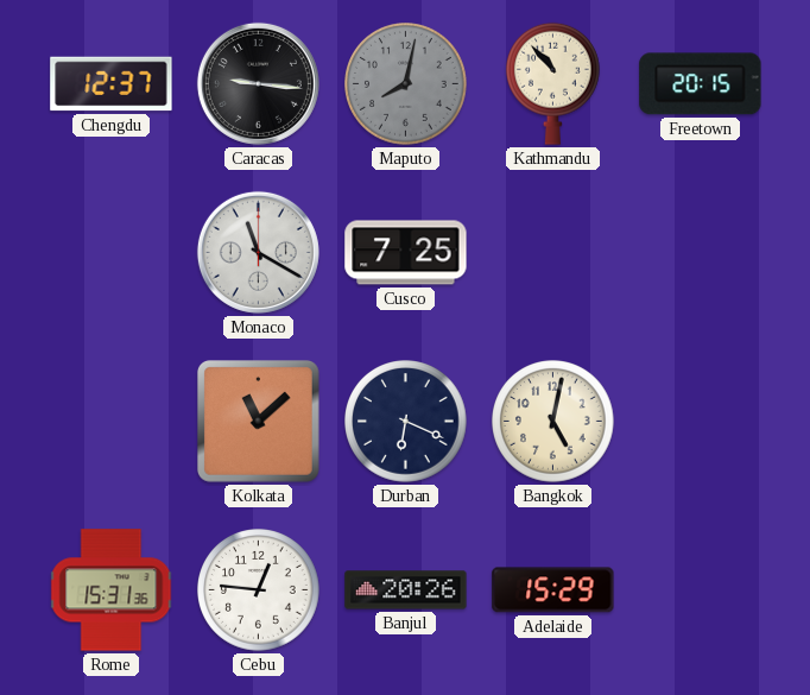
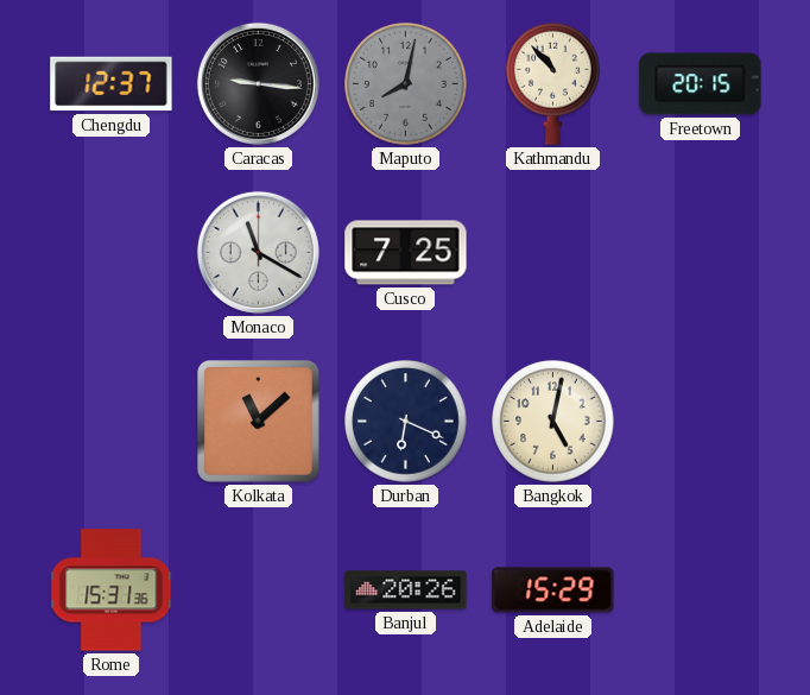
Cebu: 12:46 -> none (259, 590)
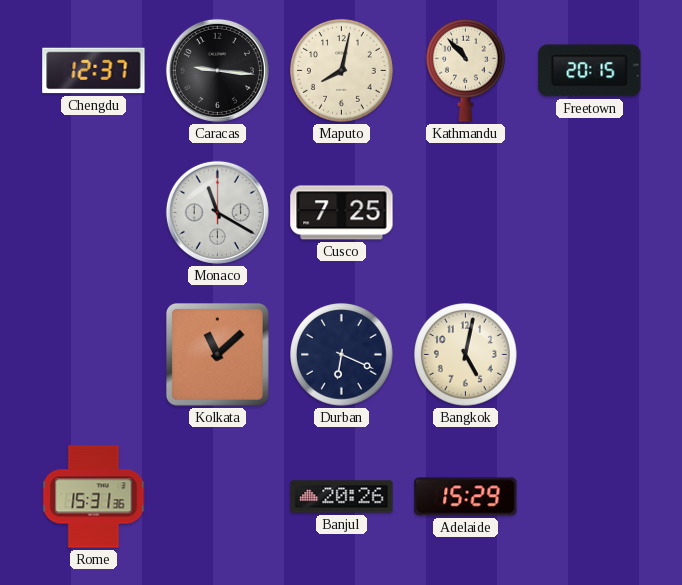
Maputo dial: grey -> cream (342, 71)
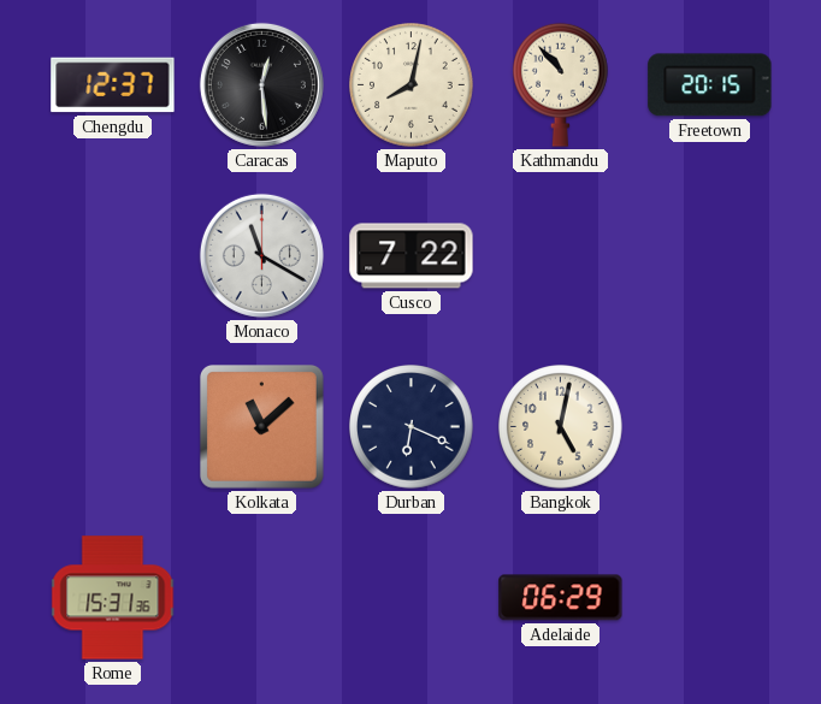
Caracas: 9:16 -> 12:29 (261, 84)
Cusco: 7:25 -> 7:22 (412, 256)
Banjul: 20:26 -> none (342, 497)
Adelaide: 15:29 -> 06:29 (561, 598)
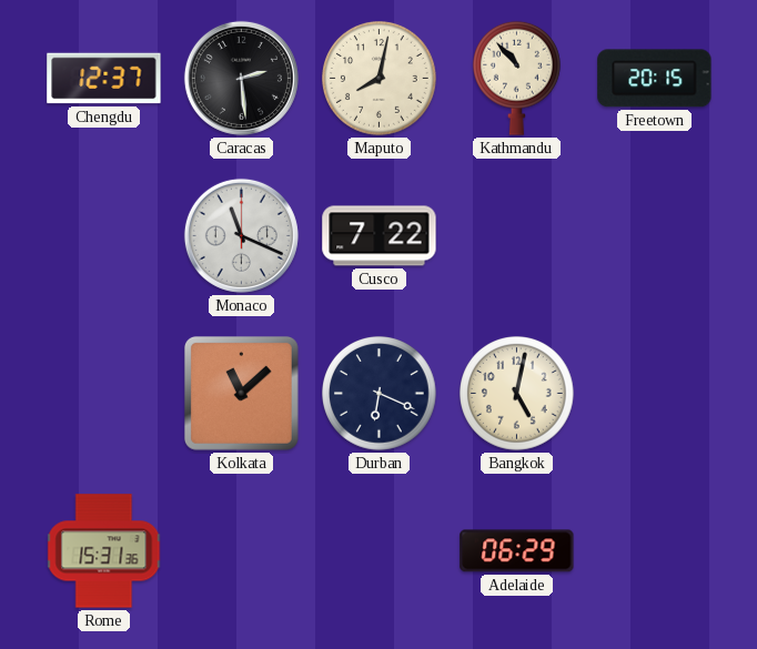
Caracas: 12:29 -> 2:29 (241, 78)
Monaco: 11:20 -> 11:19 (241, 235)
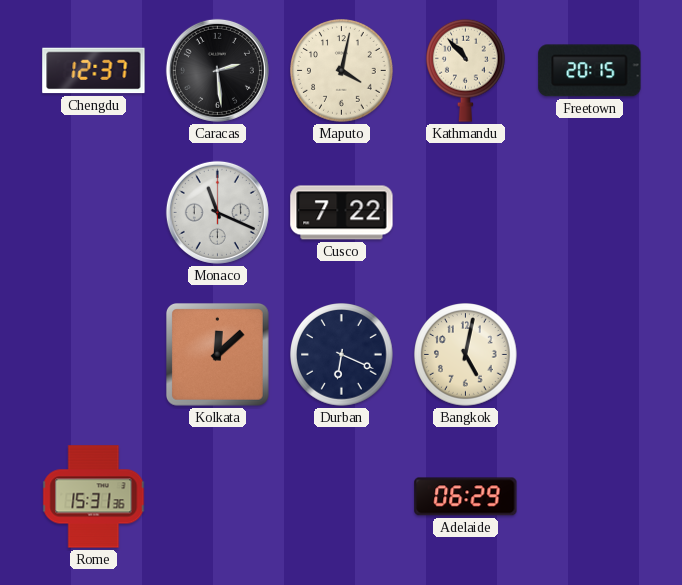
Maputo: 8:02 -> 4:02 (342, 71)
Kolkata: 11:08 -> 12:08 (218, 355)
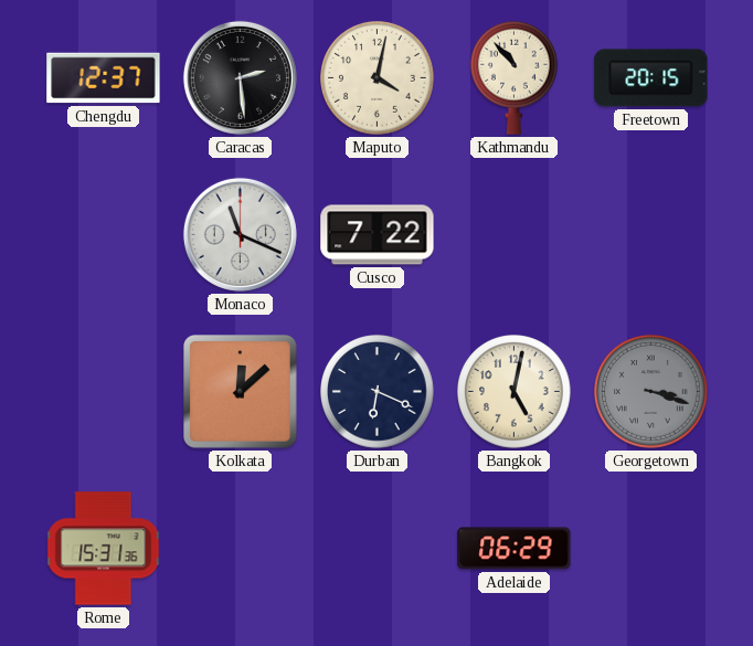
Georgetown: none -> 3:18 (651, 392)
